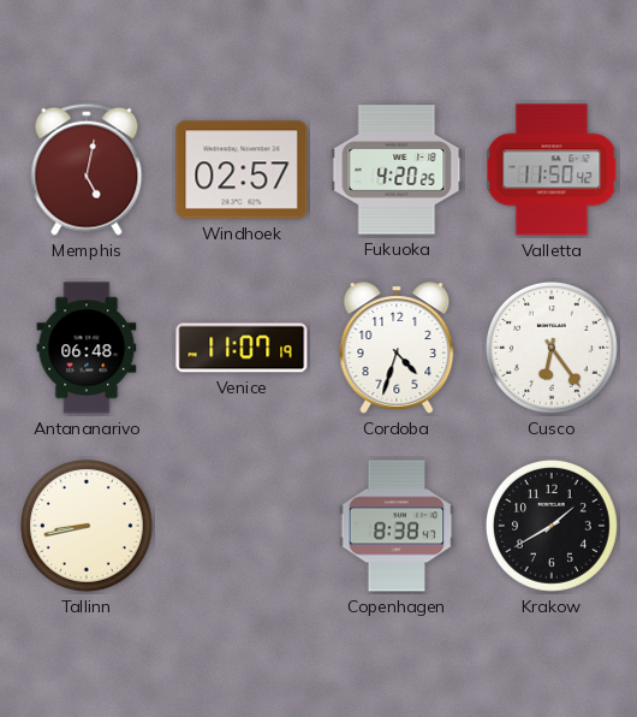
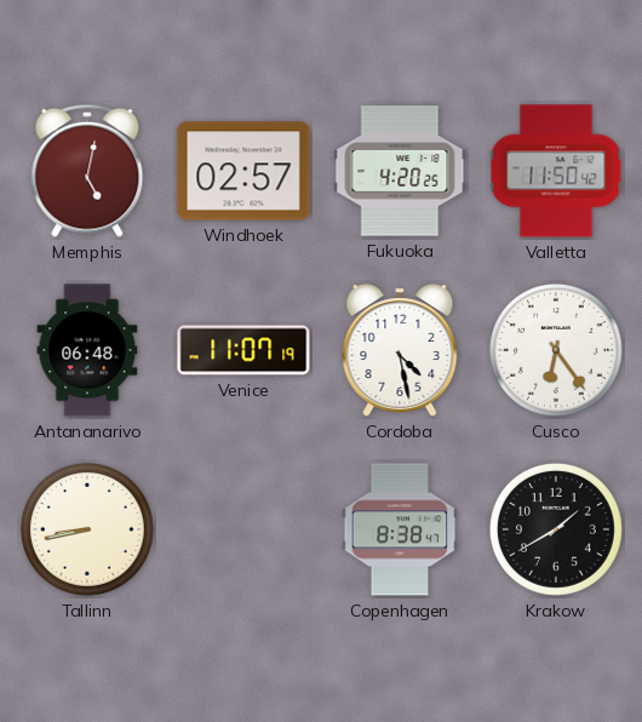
Cordoba: 4:33 -> 4:28 (400, 350)
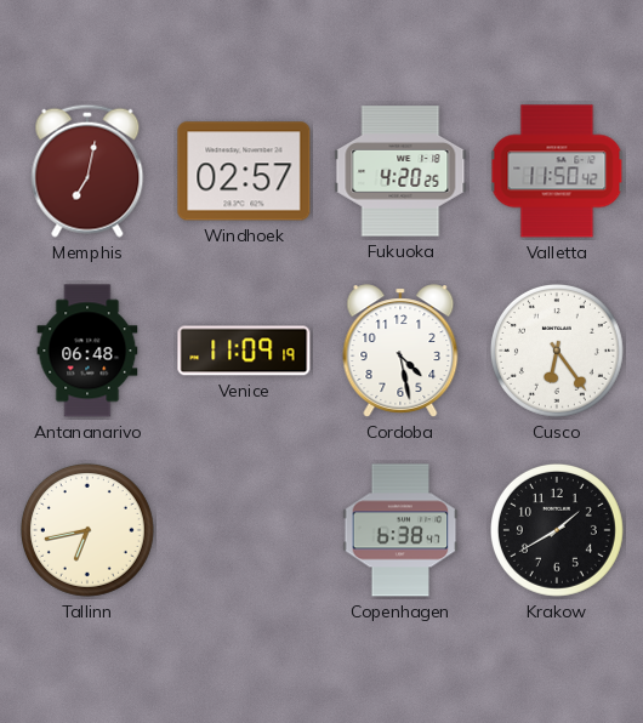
Memphis: 5:02 -> 7:02 (87, 171)
Venice: 11:07 -> 11:09 (244, 351)
Tallinn: 8:43 -> 6:43 (87, 530)
Copenhagen: 8:38 -> 6:38 (400, 530)
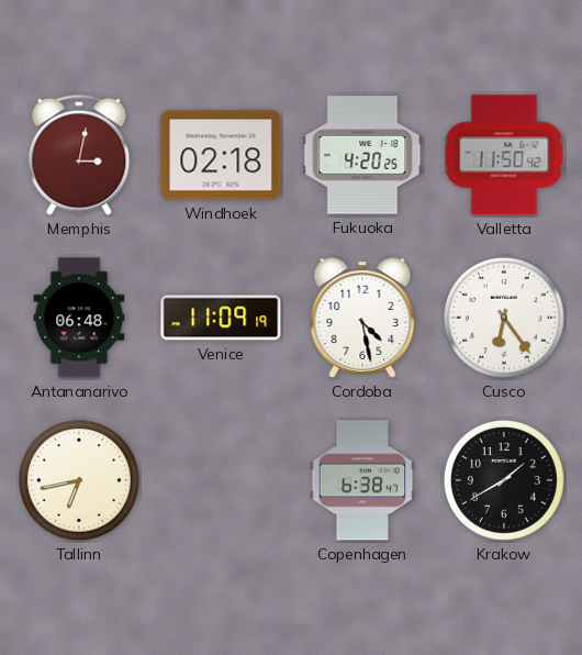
Memphis: 7:02 -> 3:02 (79, 155)
Windhoek: 02:57 -> 02:18 (221, 155)
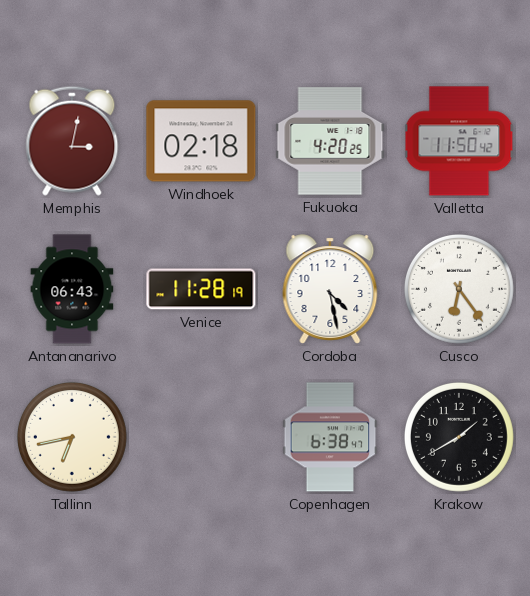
Antananarivo: 06:48 -> 06:43 (72, 289)
Venice: 11:09 -> 11:28 (201, 289)
